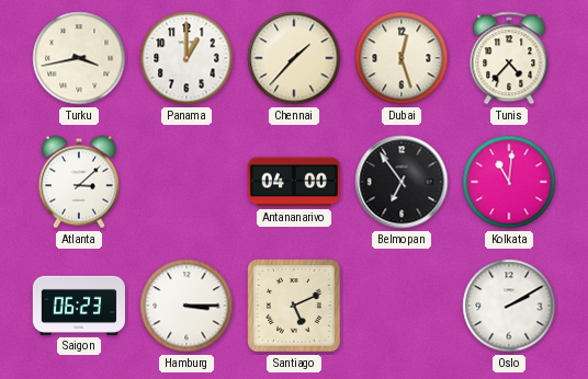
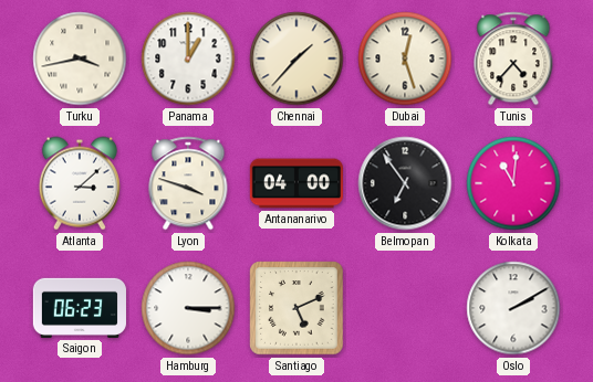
Lyon: none -> 3:48 (188, 183)
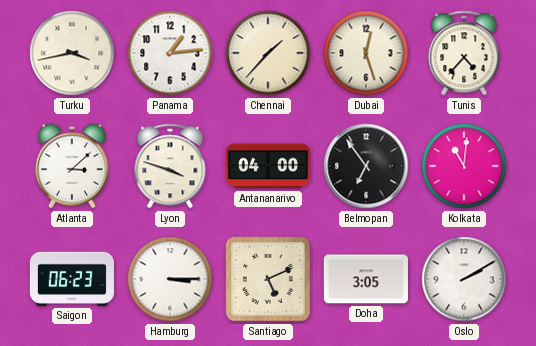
Panama: 1:00 -> 1:14 (170, 53)
Doha: none -> 3:05 (366, 279)
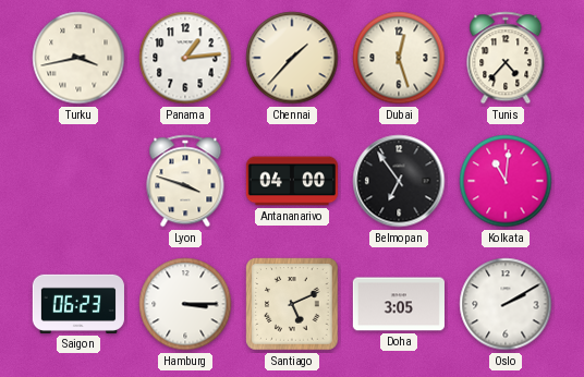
Atlanta: 3:08 -> none (72, 166)
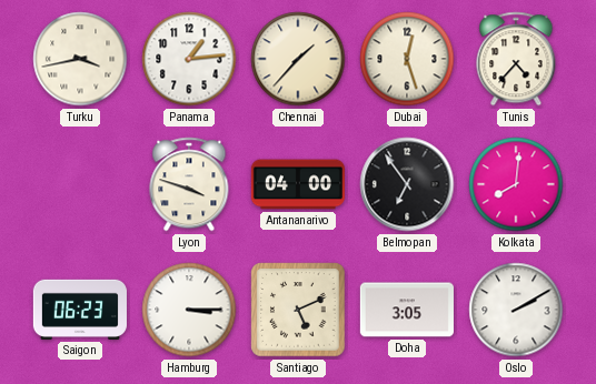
Kolkata: 11:01 -> 8:01 (516, 184)
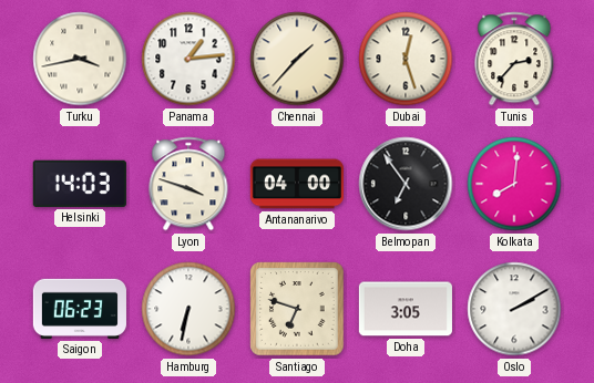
Tunis: 4:37 -> 2:37 (514, 59)
Helsinki: none -> 14:03 (80, 184)
Hamburg: 3:15 -> 6:32 (188, 309)
Santiago: 5:11 -> 6:48 (297, 309)
